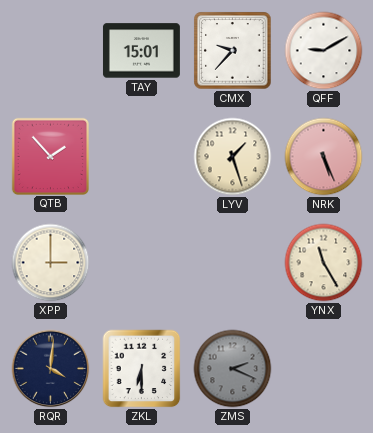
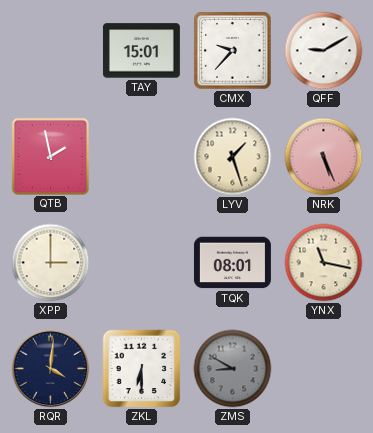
QTB: 1:53 -> 1:58 (50, 156)
TQK: none -> 08:01 (232, 263)
YNX: 11:25 -> 11:17 (324, 263)
ZMS: 2:19 -> 8:50 (233, 369)
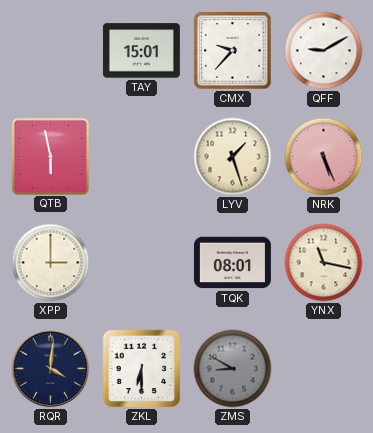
QTB: 1:58 -> 5:58 (50, 156)
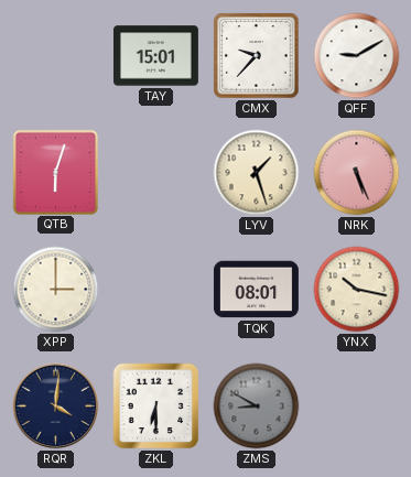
QTB: 5:58 -> 6:03 (55, 172)
YNX: 11:17 -> 10:17 (357, 290)
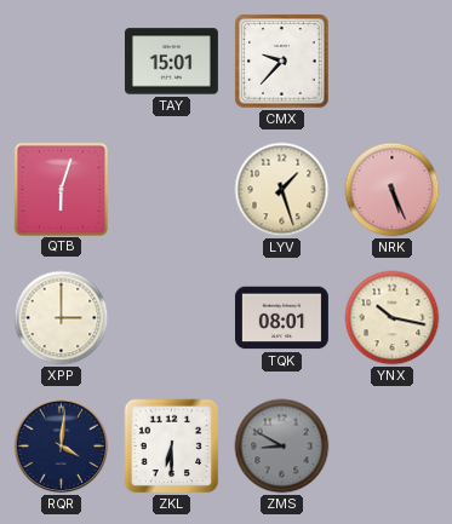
QFF: 9:10 -> none (357, 56)
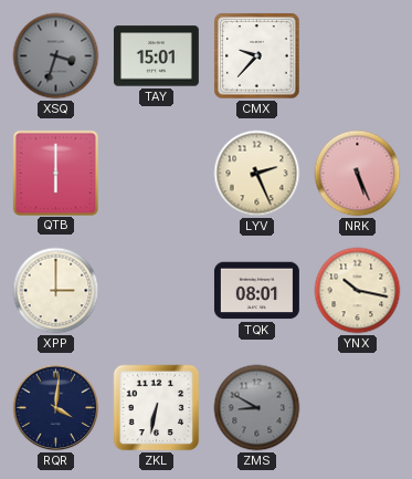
XSQ: none -> 3:33 (56, 56)
QTB: 6:03 -> 6:00 (55, 173)
LYV: 1:27 -> 2:26 (257, 174)
ZKL: 6:30 -> 6:32 (157, 408)
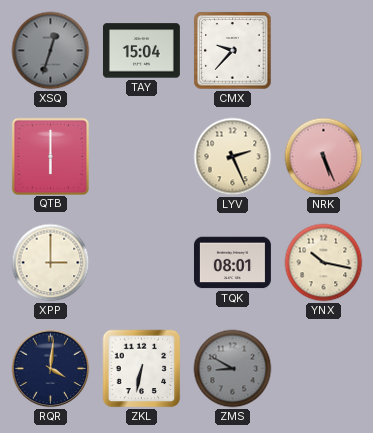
XSQ: 3:33 -> 12:33 (51, 51)
TAY: 15:01 -> 15:04 (141, 51)
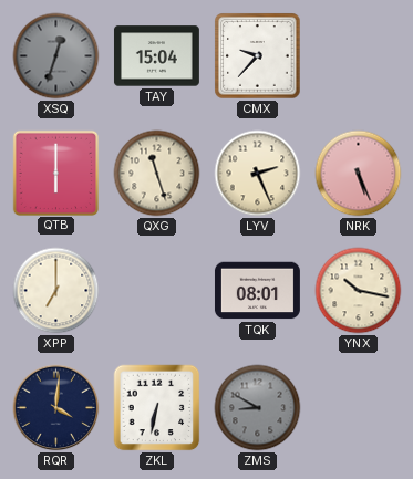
QXG: none -> 11:27 (157, 174)
XPP: 3:00 -> 7:00 (56, 291)
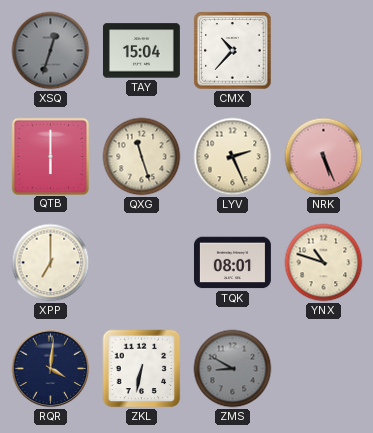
CMX: 9:37 -> 10:37 (233, 51)
YNX: 10:17 -> 10:48 (324, 263)
